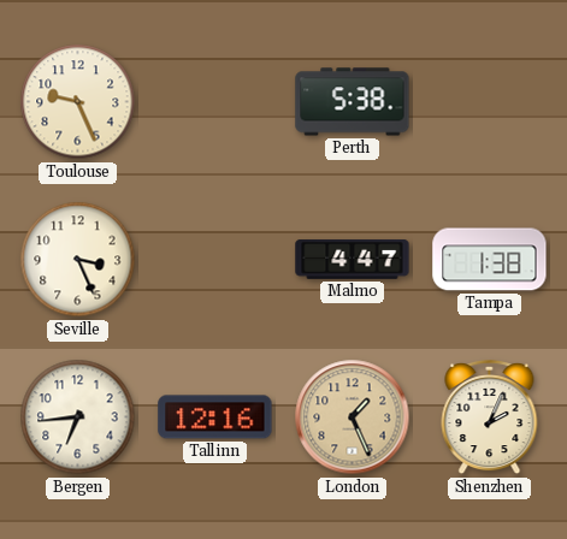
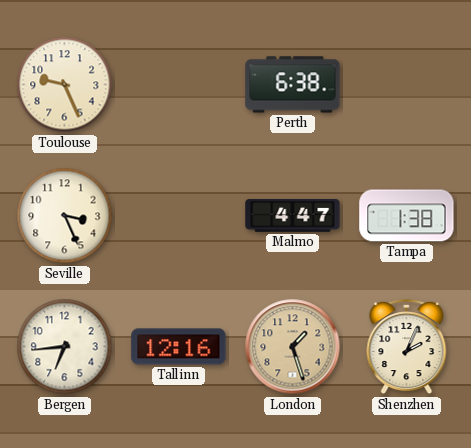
Perth: 5:38 -> 6:38 (293, 85)
London: 1:26 -> 1:27 (293, 347)
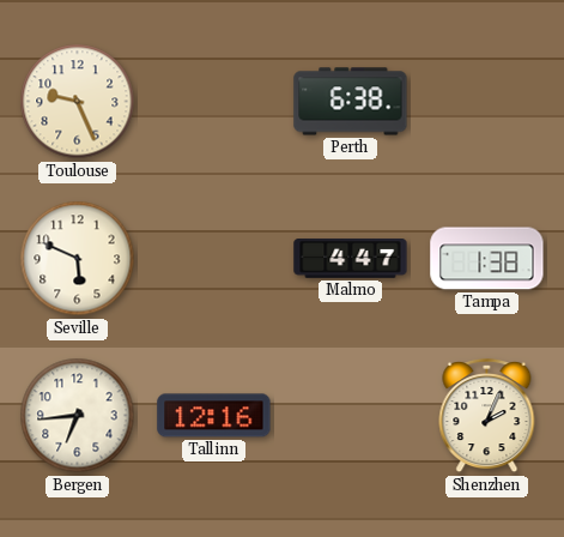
Seville: 3:26 -> 5:49 (78, 259)
London: 1:27 -> none (293, 347)
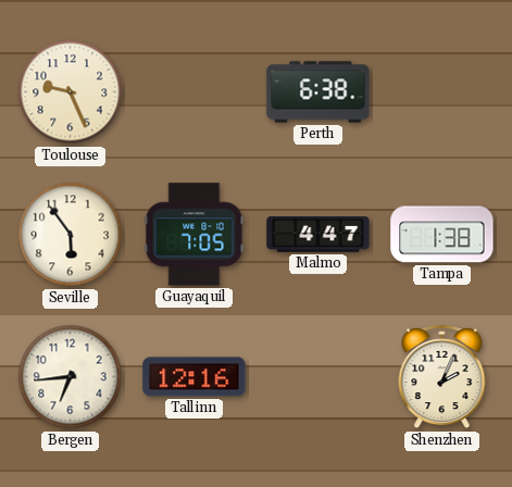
Seville: 5:49 -> 5:54 (71, 235)
Guayaquil: none -> 7:05 (195, 235)
